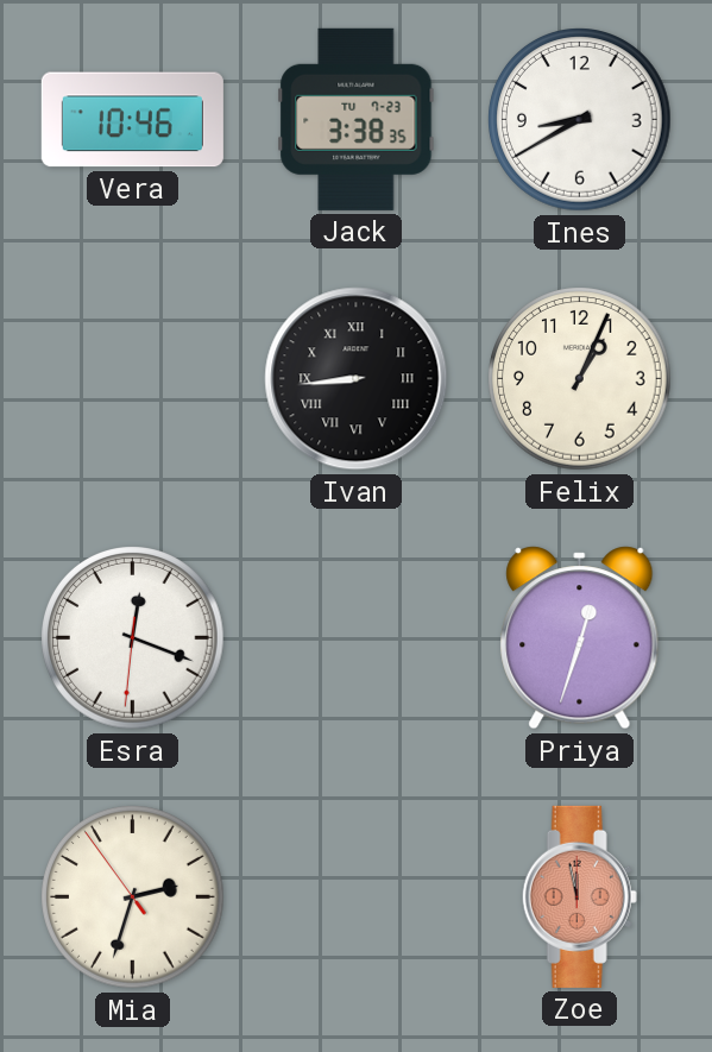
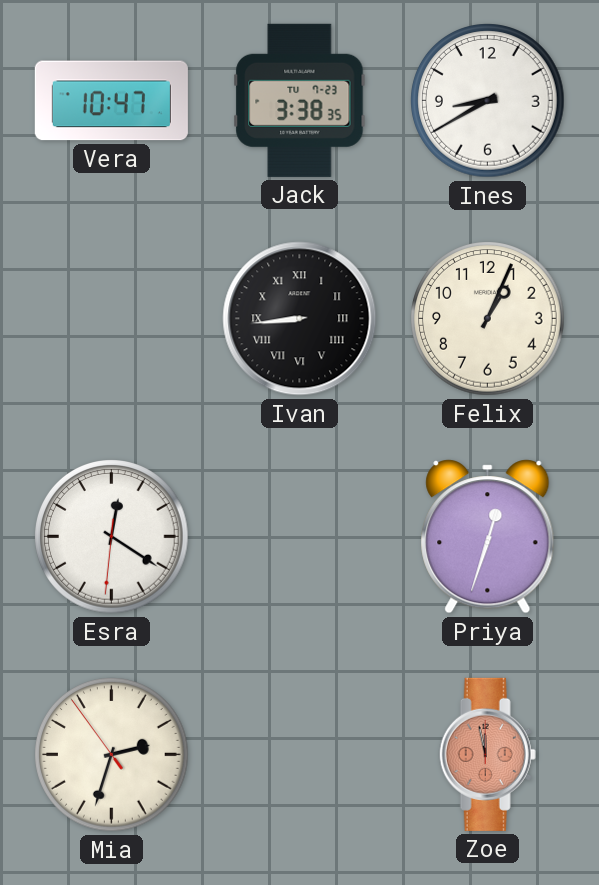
Vera: 10:46 -> 10:47 (111, 101)
Esra: 12:18 -> 12:20 (112, 537)
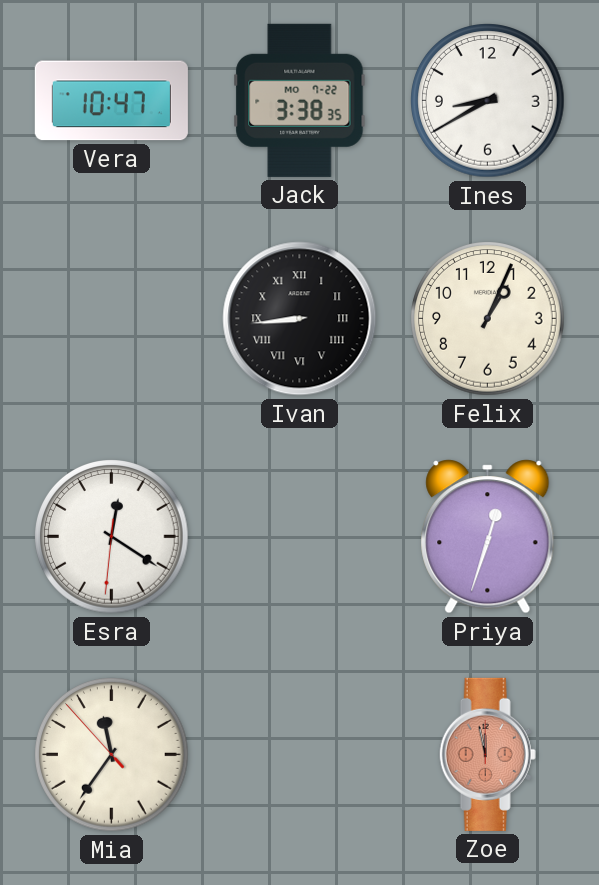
Jack date: TU 7-23 -> MO 7-22 (300, 100)
Mia: 2:32 -> 11:35 (112, 755)
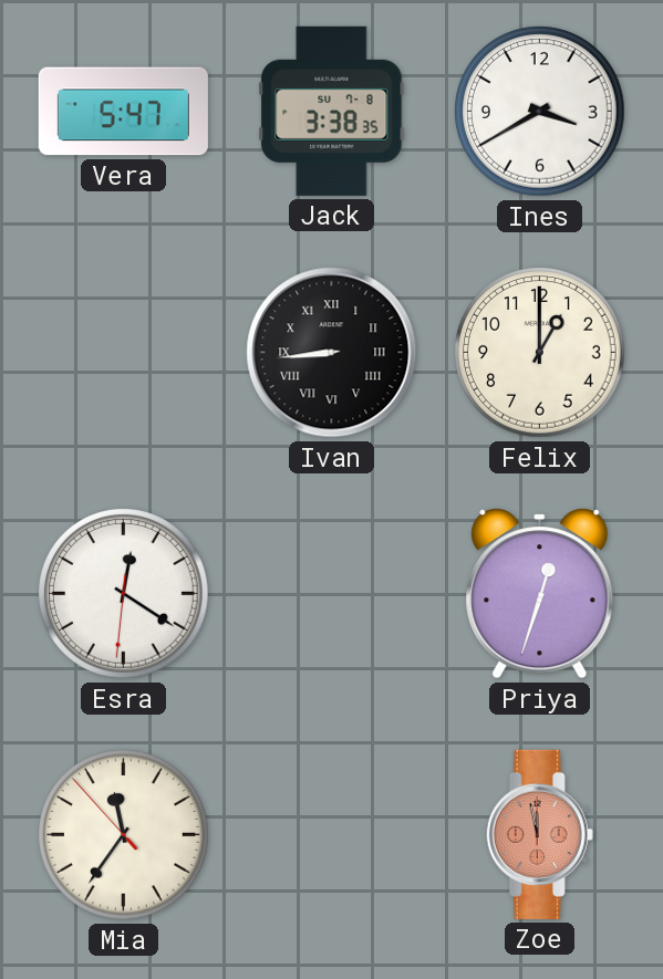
Vera: 10:47 -> 5:47 (123, 112)
Jack date: MO 7-22 -> SU 7-8 (332, 111)
Ines: 8:40 -> 3:40 (540, 112)
Felix: 1:04 -> 1:00 (540, 353)
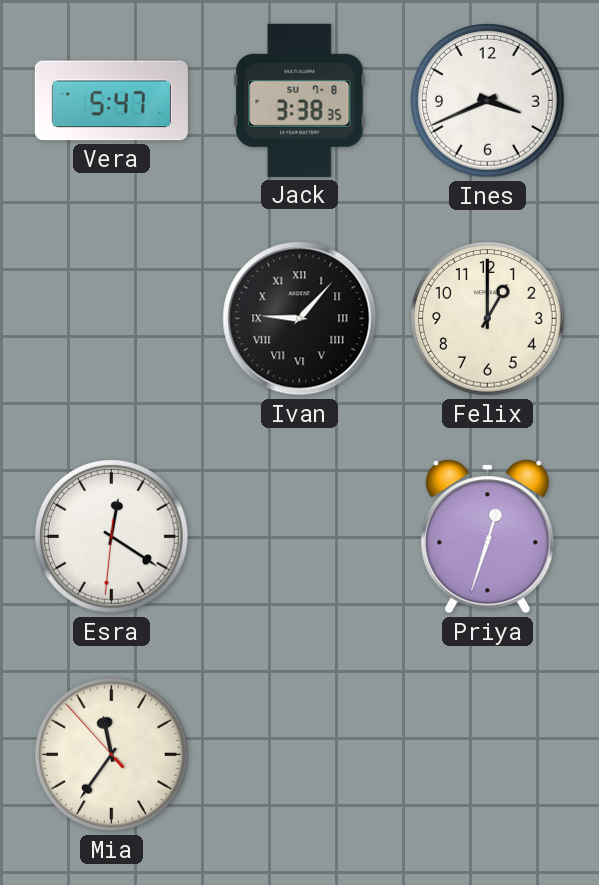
Ines: 3:40 -> 3:41 (488, 101)
Ivan: 8:44 -> 9:07 (300, 319)
Zoe: 11:58 -> none (539, 834)
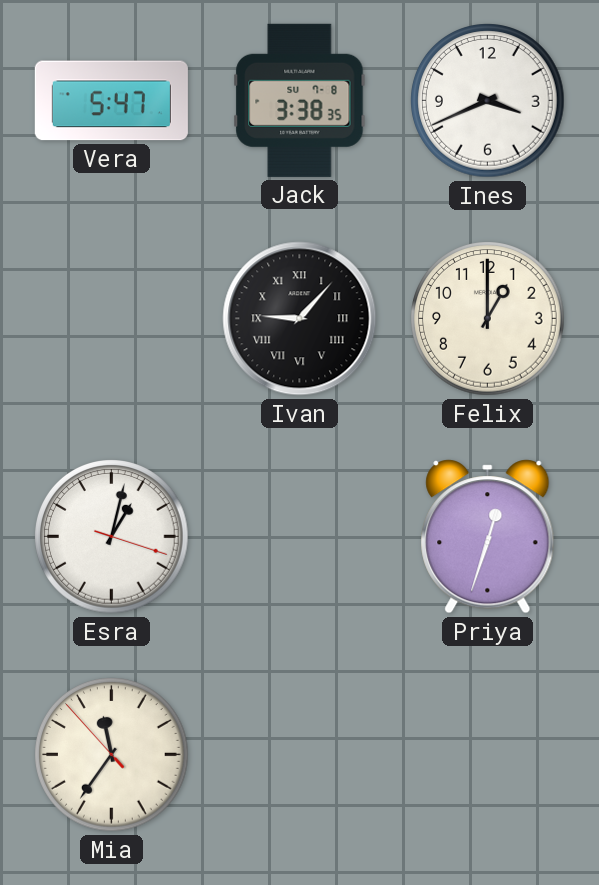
Esra: 12:20 -> 1:02 (112, 537)
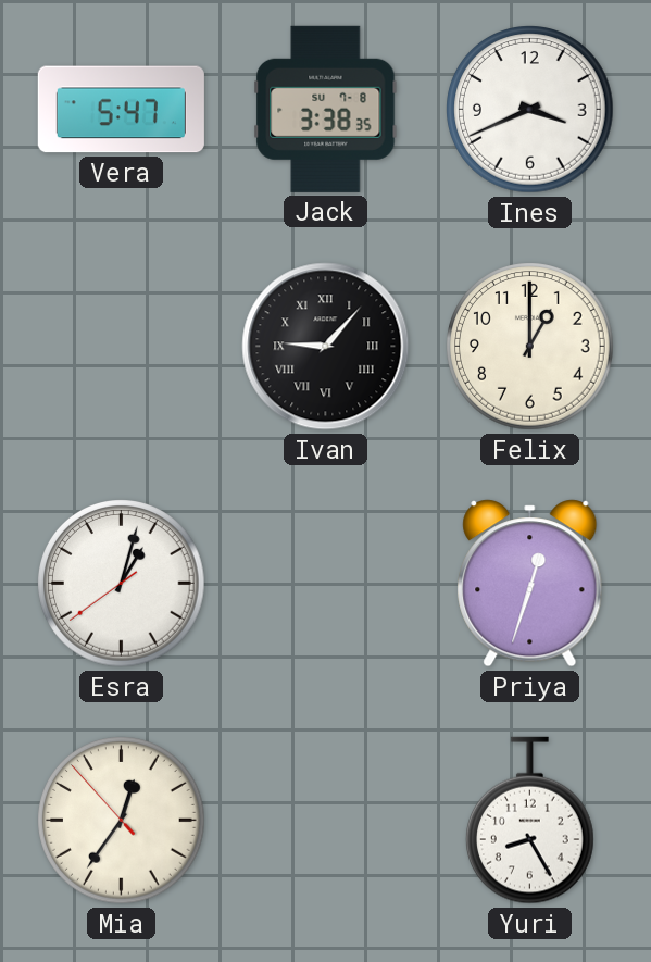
Esra: 1:02:18 -> 1:02:39 (122, 584)
Mia: 11:35 -> 12:35 (122, 821)
Yuri: none -> 8:25 (529, 821)
